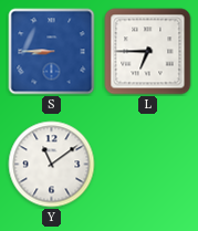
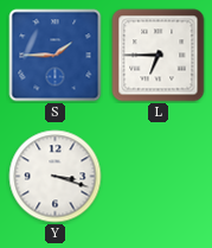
S: 8:45 -> 1:45 (56, 56)
Y: 11:09 -> 3:18 (56, 177)
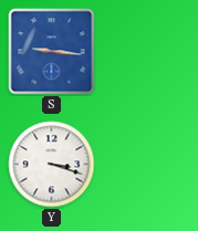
S: 1:45 -> 9:16 (52, 52)
L: 6:45 -> none (159, 56)
